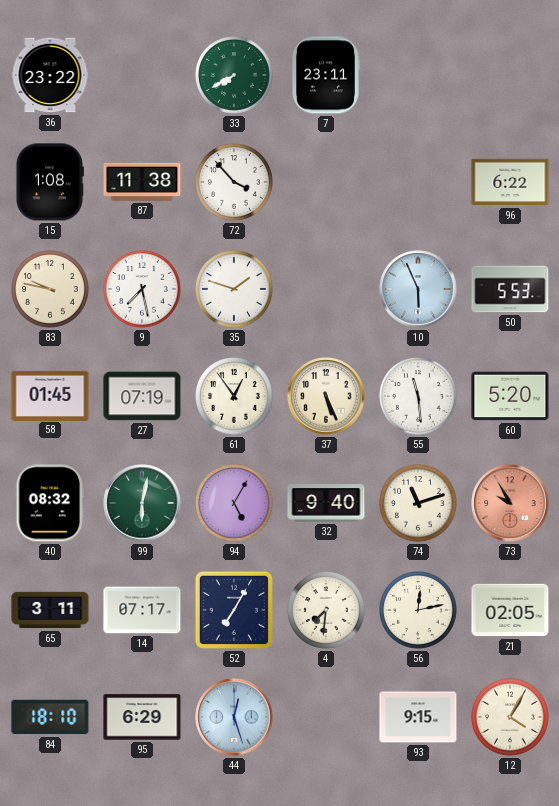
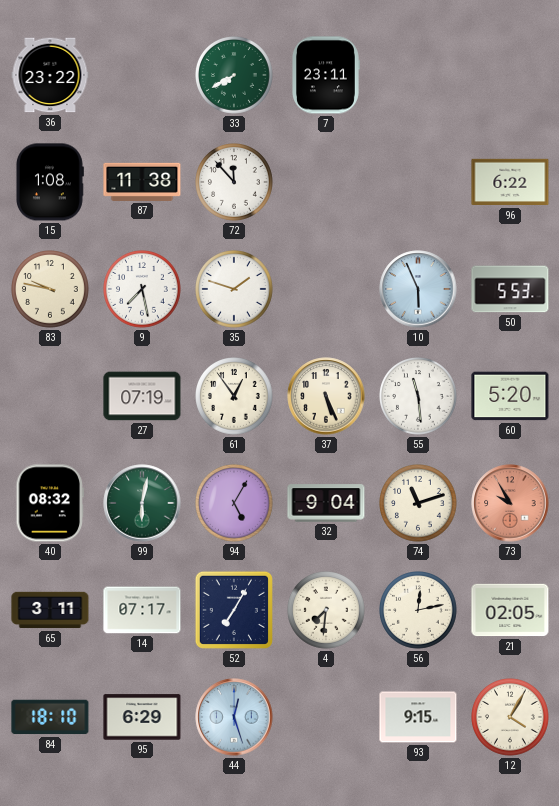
72: 3:53 -> 11:53 (235, 183)
58: 01:45 -> none (50, 395)
32: 9:40 -> 9:04 (326, 503)
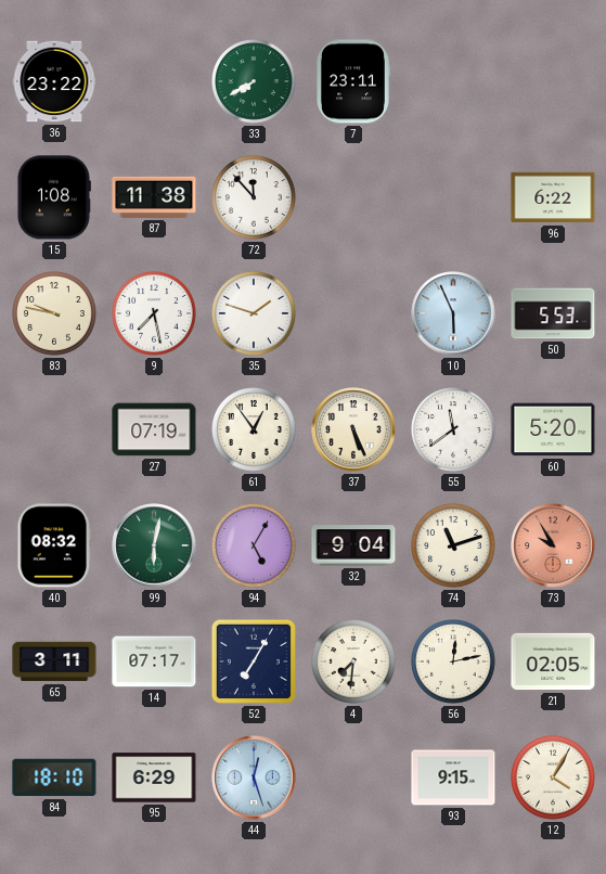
55: 11:29 -> 11:39 (454, 430)
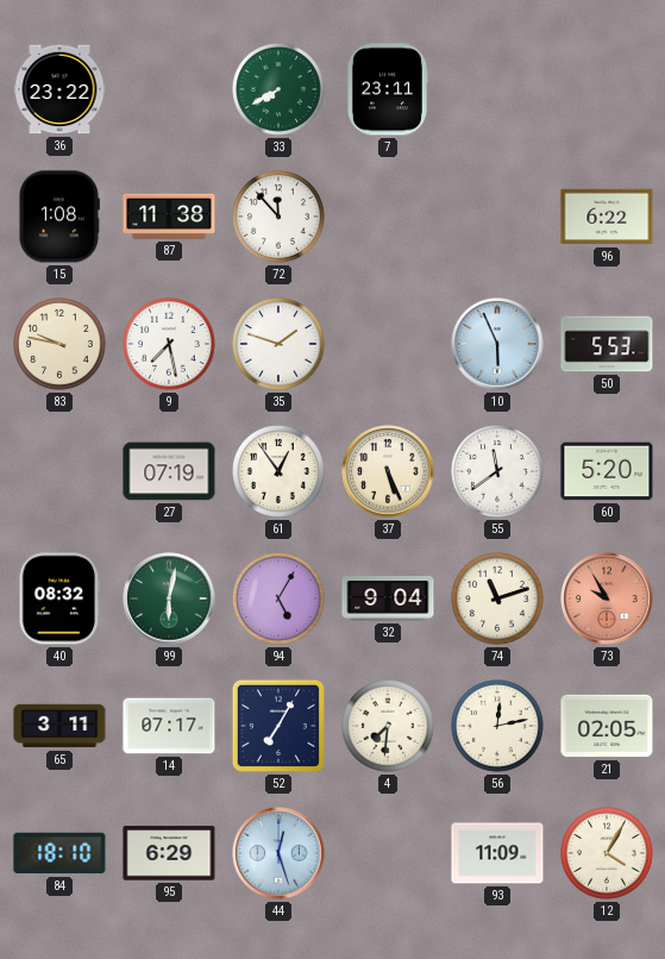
93: 9:15 -> 11:09 (497, 853)
